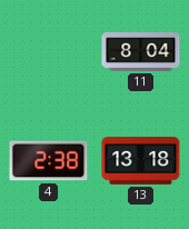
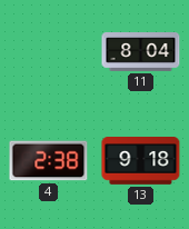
13: 13:18 -> 9:18 (141, 161)
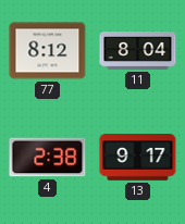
77: none -> 8:12 (48, 51)
13: 9:18 -> 9:17 (138, 158)
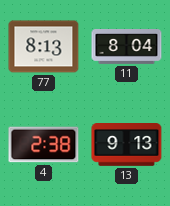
77: 8:12 -> 8:13 (44, 47)
13: 9:17 -> 9:13 (127, 145)
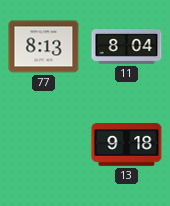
4: 2:38 -> none (44, 145)
13: 9:13 -> 9:18 (127, 145)
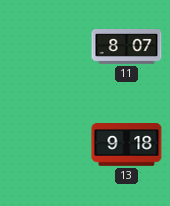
77: 8:13 -> none (44, 47)
11: 8:04 -> 8:07 (127, 47)
